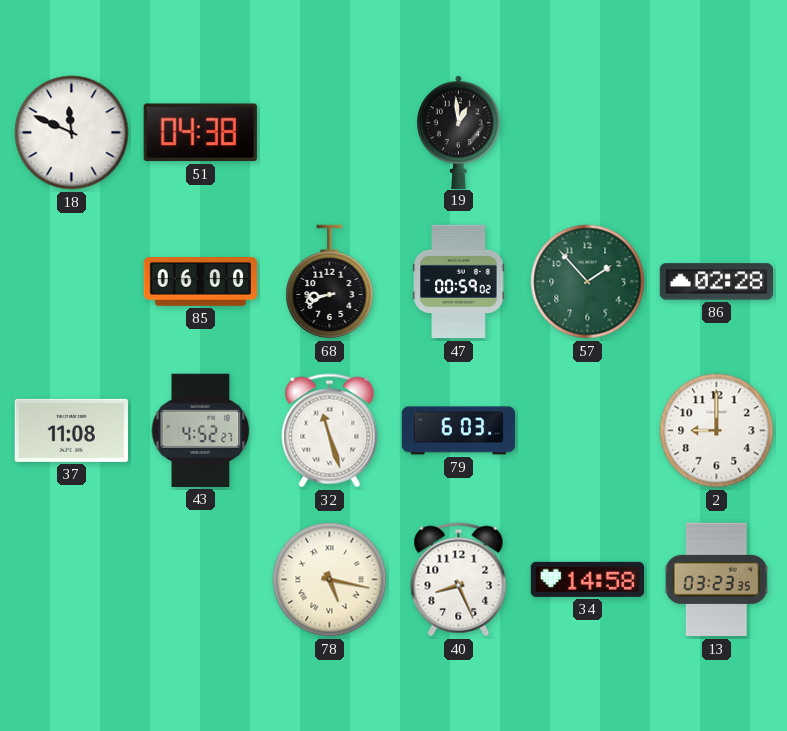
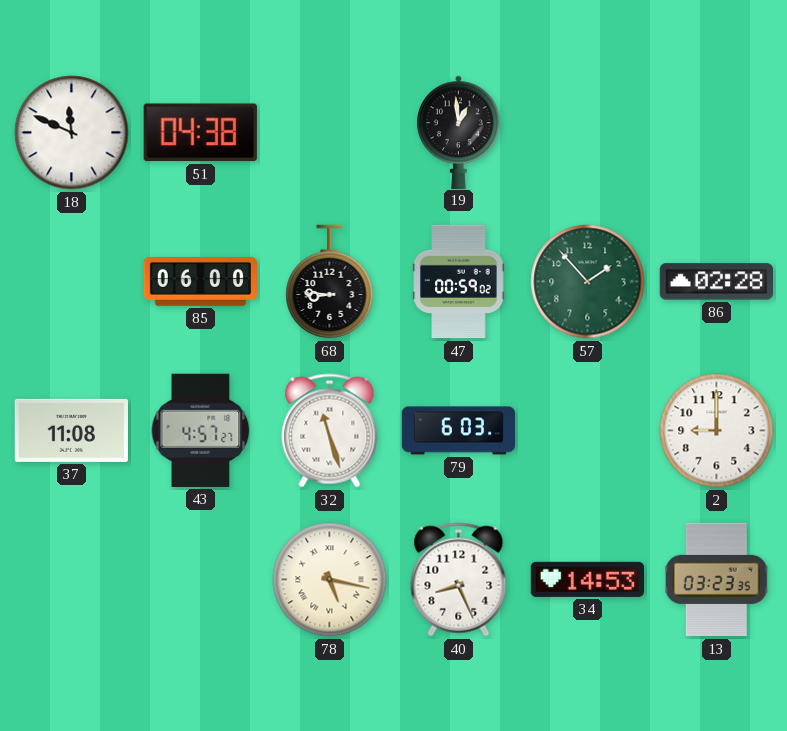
68: 8:42 -> 8:46 (330, 282)
43: 4:52 -> 4:57 (201, 430)
34: 14:58 -> 14:53 (587, 579)
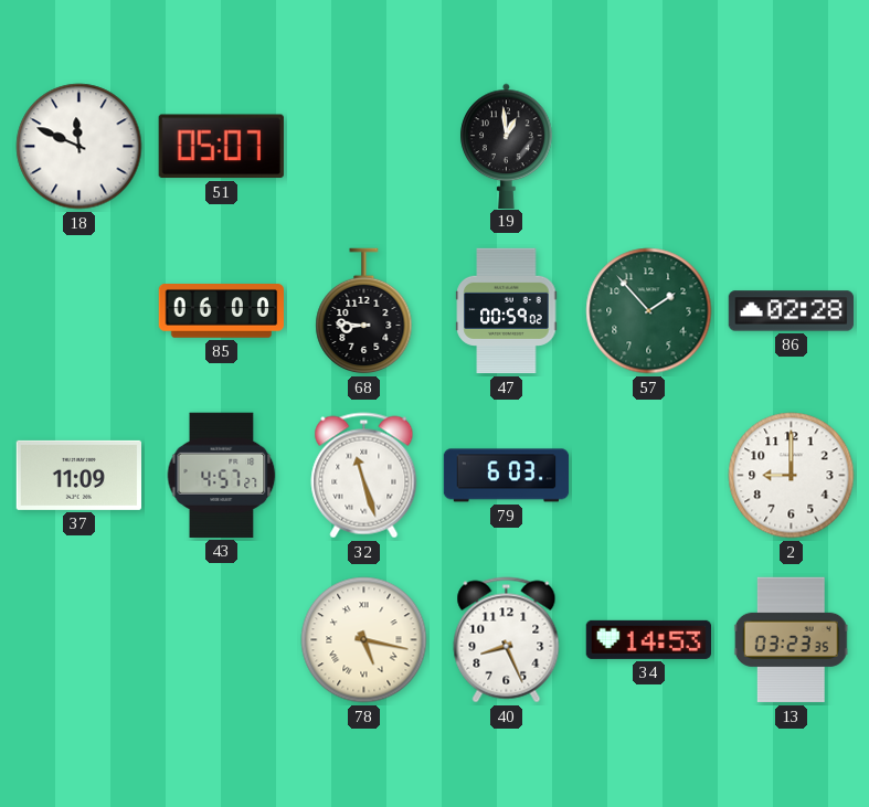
51: 04:38 -> 05:07 (221, 147)
37: 11:08 -> 11:09 (78, 475)
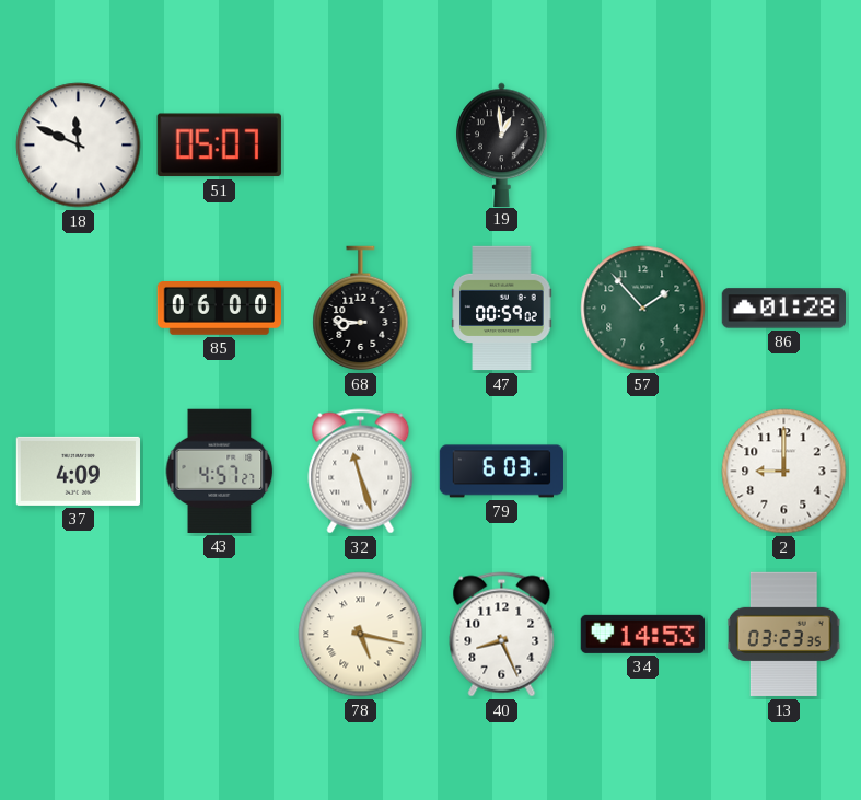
86: 02:28 -> 01:28 (783, 309)
37: 11:09 -> 4:09 (78, 471)
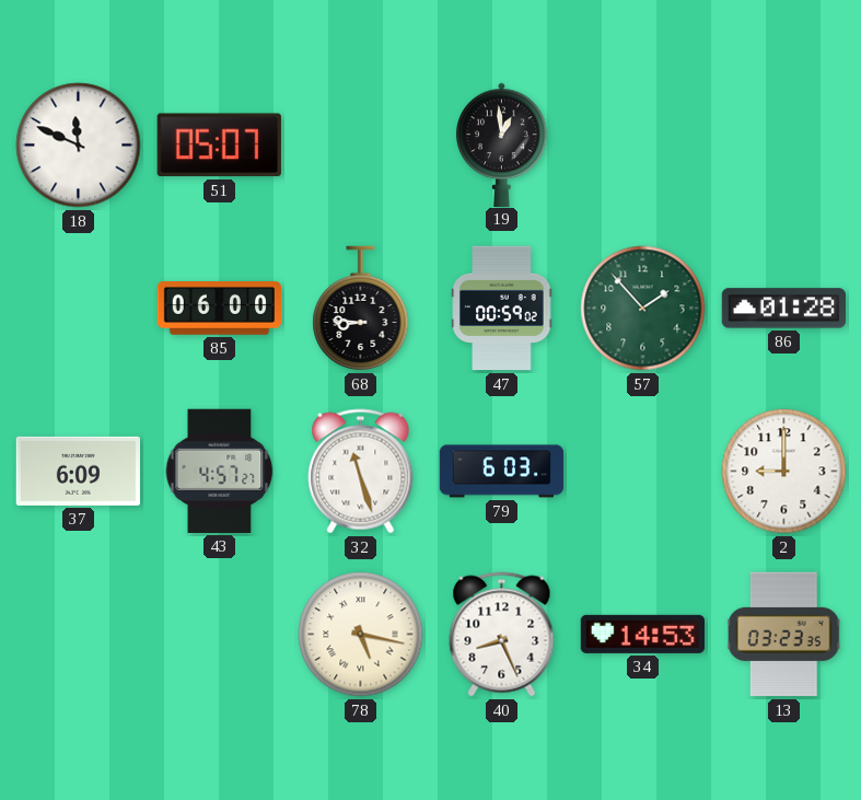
37: 4:09 -> 6:09 (78, 471)
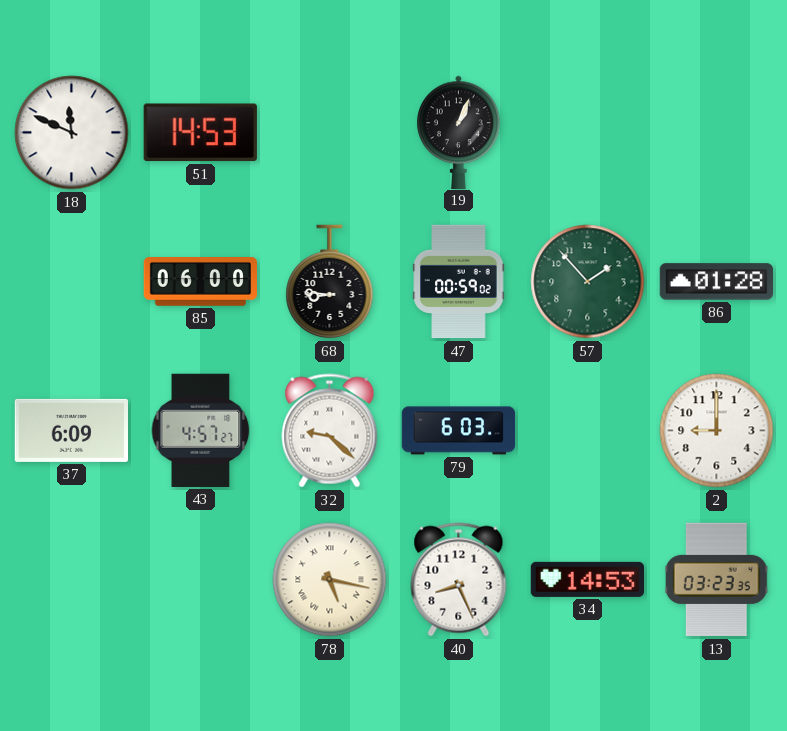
51: 05:07 -> 14:53 (200, 133)
19: 12:59 -> 1:04 (459, 132)
32: 11:27 -> 9:22 (330, 431)
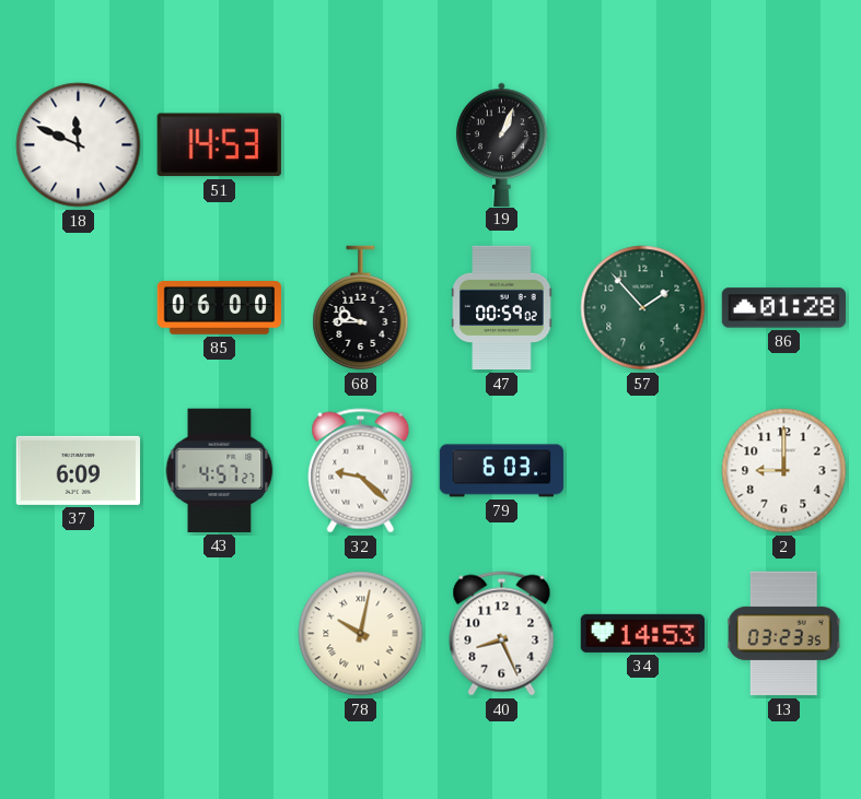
68: 8:46 -> 9:45 (361, 308)
78: 5:17 -> 10:02 (361, 634)
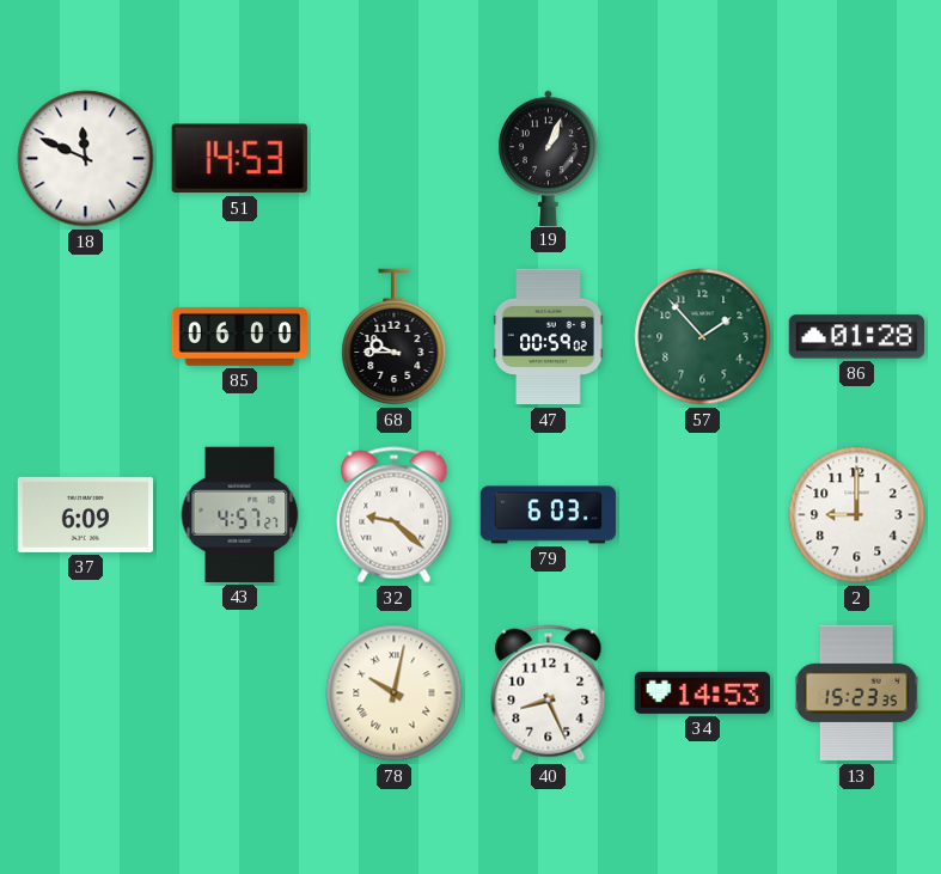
13: 03:23 -> 15:23 (856, 693)
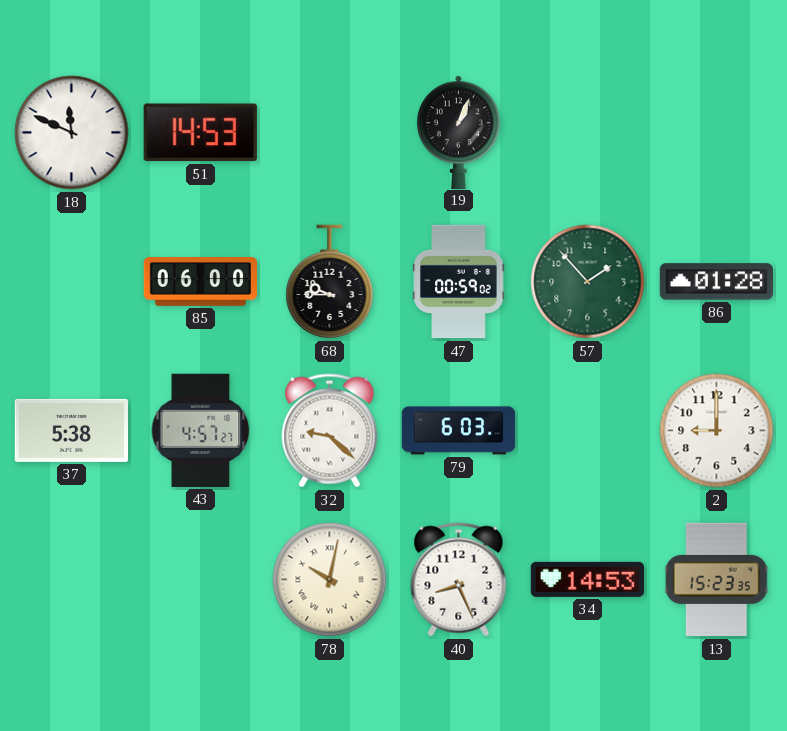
37: 6:09 -> 5:38 (71, 430)
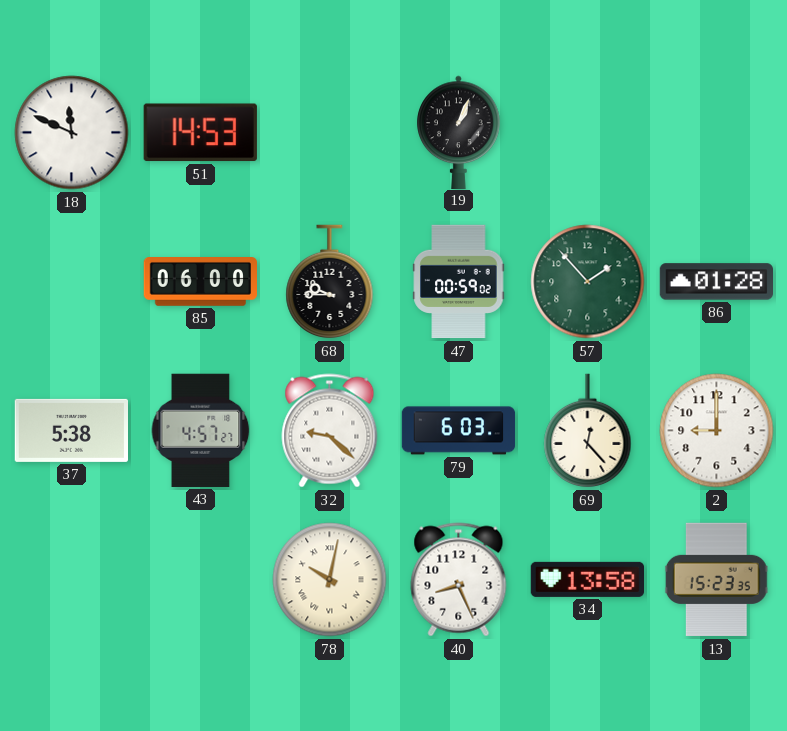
69: none -> 12:23 (588, 431)
34: 14:53 -> 13:58 (587, 579)
